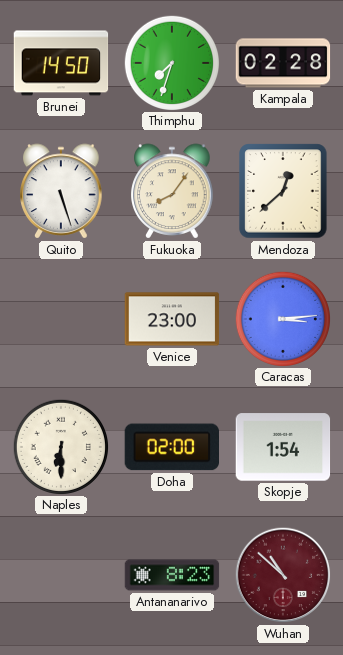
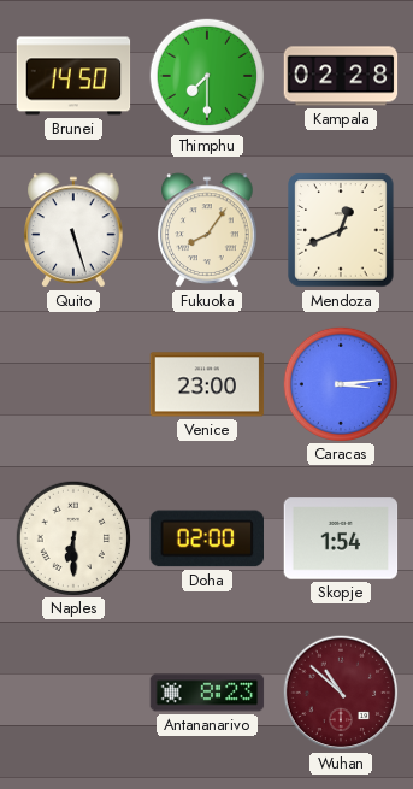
Thimphu: 7:33 -> 7:30 (206, 75)
Mendoza: 12:38 -> 12:41 (341, 230)
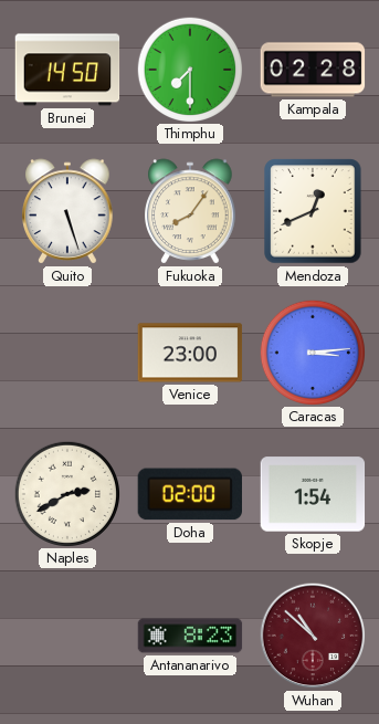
Naples: 6:30 -> 2:40 (66, 493)
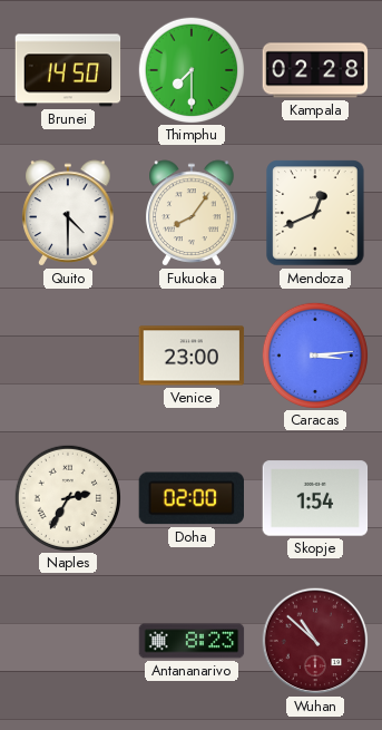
Quito: 5:27 -> 4:30 (68, 213)
Naples: 2:40 -> 2:35 (67, 497)
